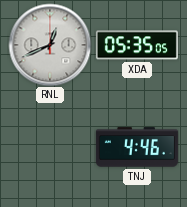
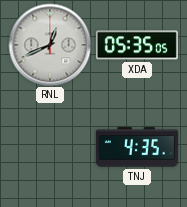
TNJ: 4:46 -> 4:35 (137, 147)
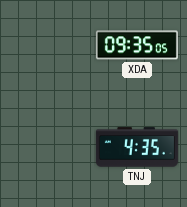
RNL: 12:41 -> none (50, 45)
XDA: 05:35 -> 09:35 (137, 45)
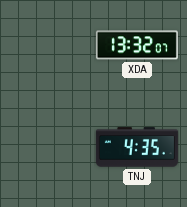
XDA: 09:35 -> 13:32 (137, 45)
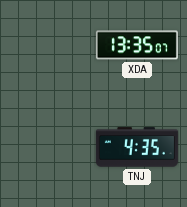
XDA: 13:32 -> 13:35 (137, 45)
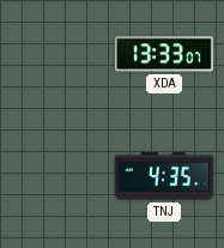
XDA: 13:35 -> 13:33 (164, 54)
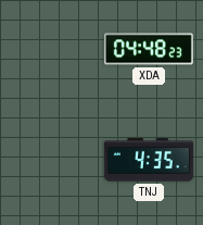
XDA: 13:33 -> 04:48 (149, 49)
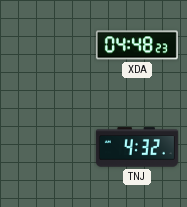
TNJ: 4:35 -> 4:32 (137, 147)
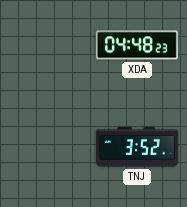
TNJ: 4:32 -> 3:52 (137, 147)
